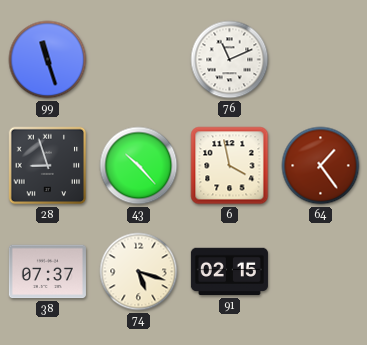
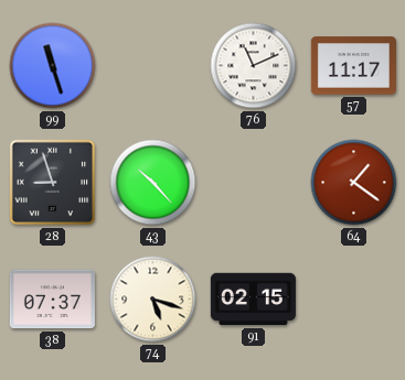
57: none -> 11:17 (353, 66)
6: 3:58 -> none (230, 166)
64: 1:24 -> 1:21 (354, 183)
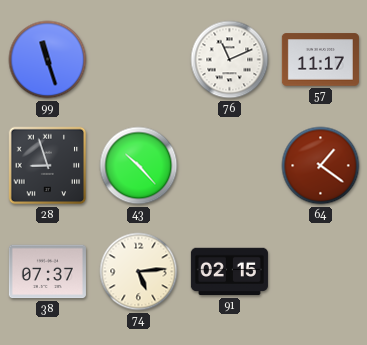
74: 5:18 -> 5:14 (139, 272)
